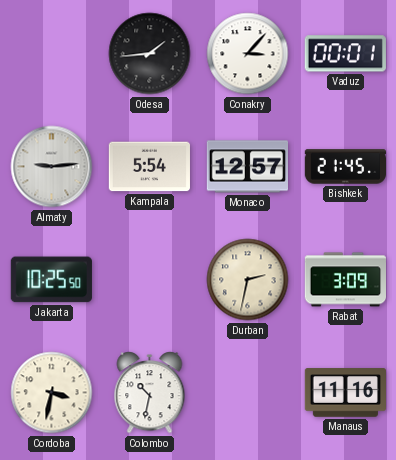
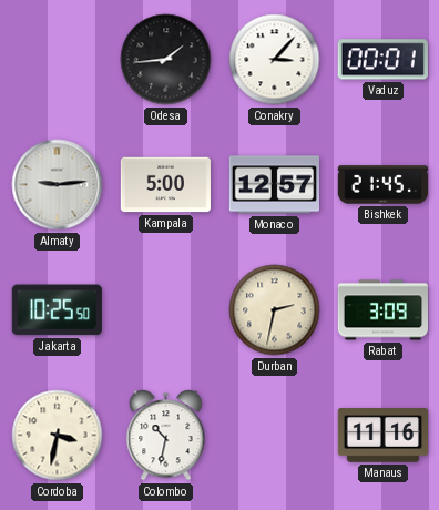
Kampala: 5:54 -> 5:00 (165, 185)
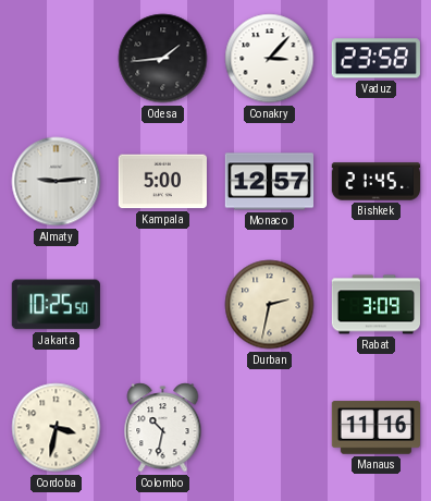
Vaduz: 00:01 -> 23:58 (375, 59)
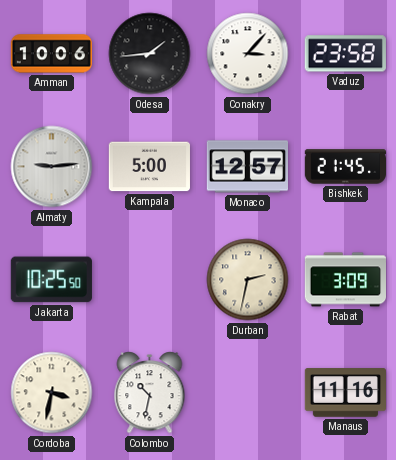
Amman: none -> 10:06 (51, 54)
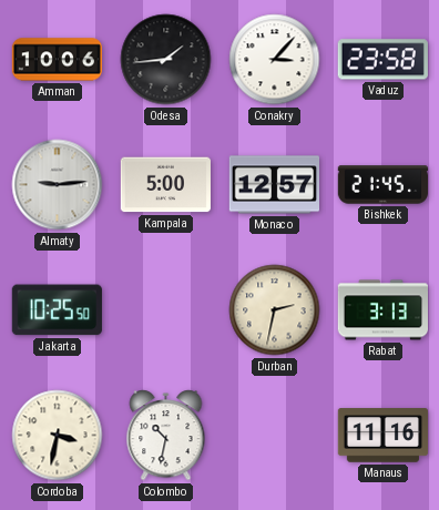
Rabat: 3:09 -> 3:13 (382, 310)
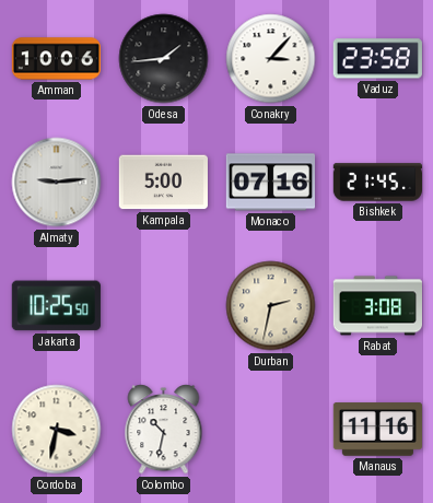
Monaco: 12:57 -> 07:16 (270, 183)
Rabat: 3:13 -> 3:08 (377, 306)
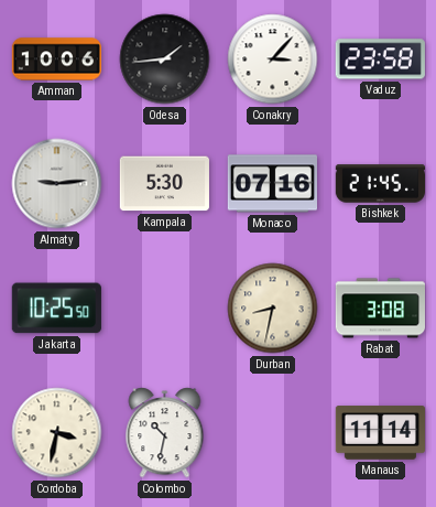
Kampala: 5:00 -> 5:30 (164, 184)
Durban: 2:32 -> 8:32 (273, 309)
Manaus: 11:16 -> 11:14 (380, 433)
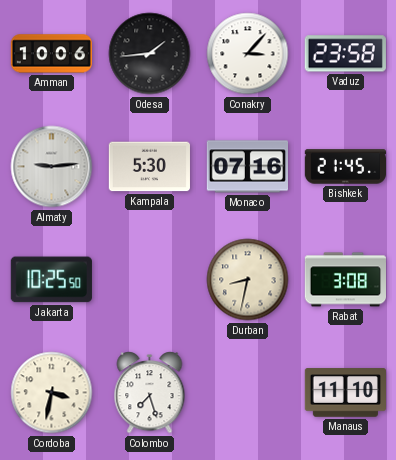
Colombo: 10:32 -> 7:27 (150, 393)
Manaus: 11:14 -> 11:10 (345, 393)
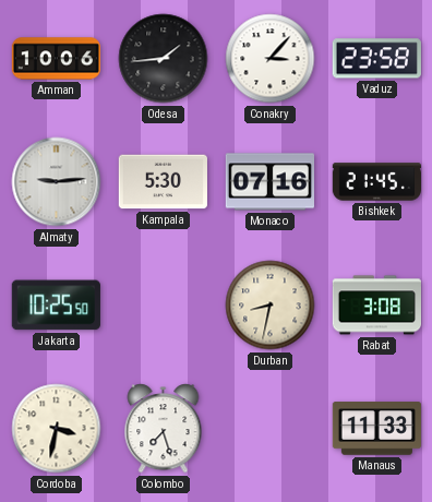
Manaus: 11:10 -> 11:33 (376, 429)
